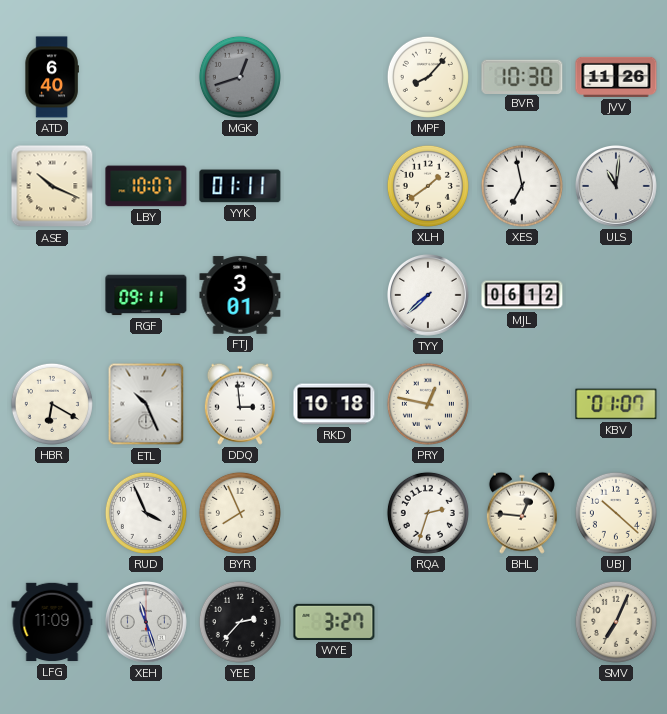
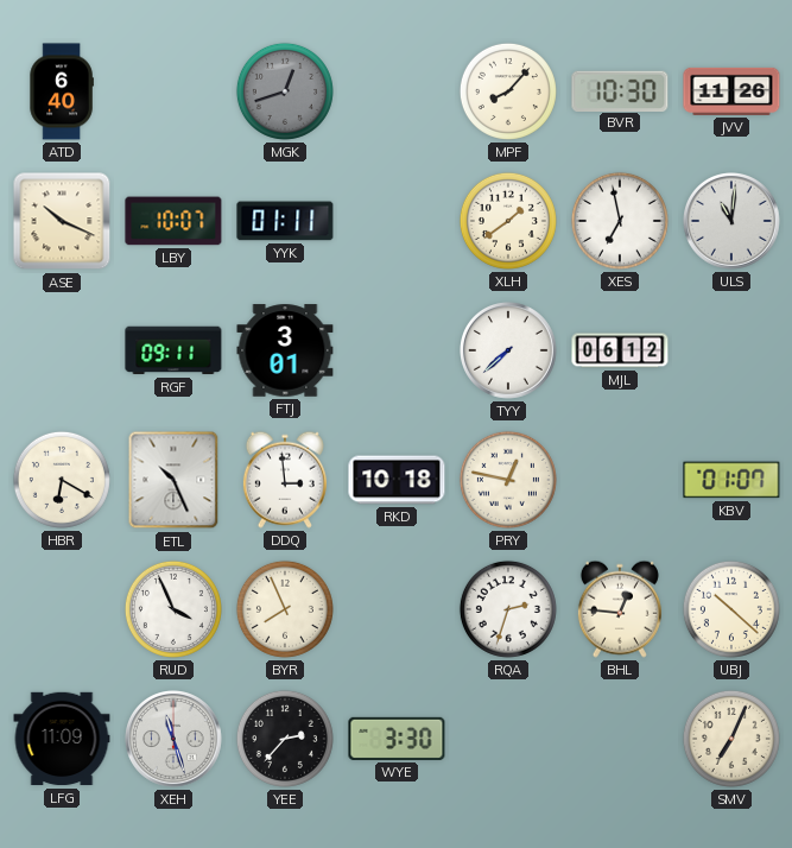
WYE: 3:27 -> 3:30 (397, 739)
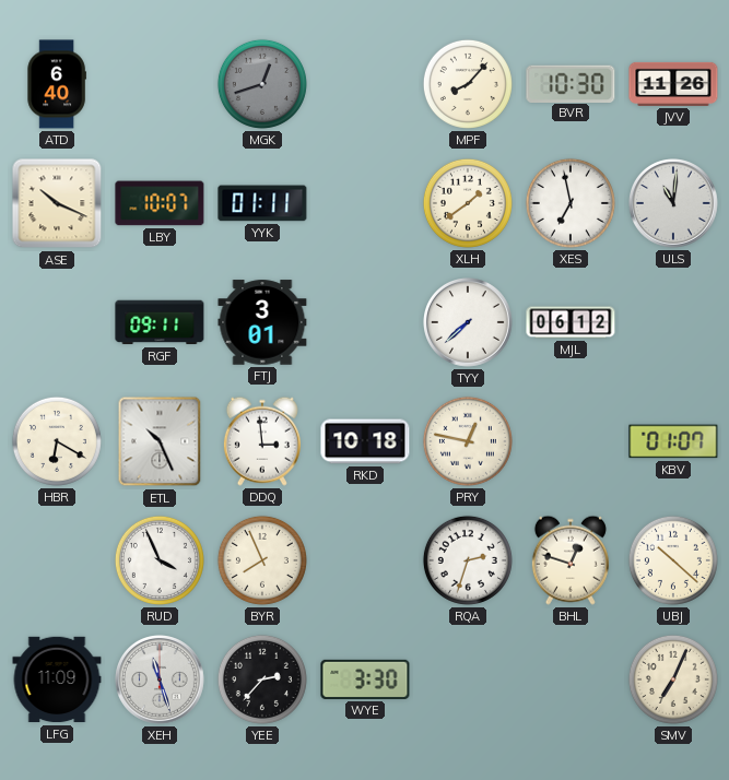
BHL: 12:46 -> 12:48 (571, 560)
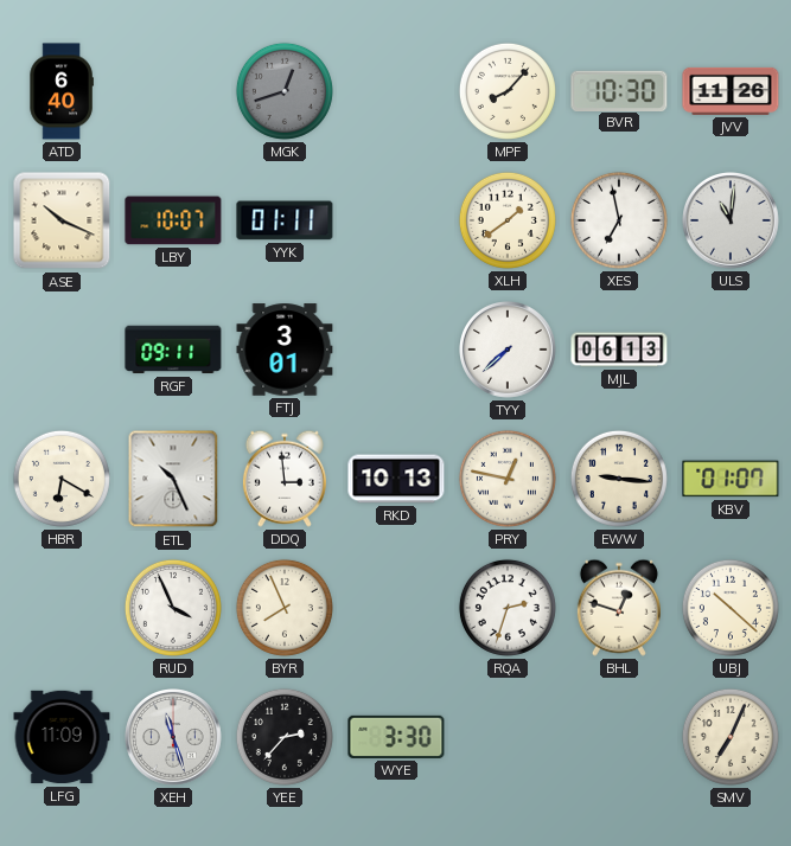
MJL: 06:12 -> 06:13 (619, 350)
RKD: 10:18 -> 10:13 (396, 479)
EWW: none -> 9:16 (619, 479)
